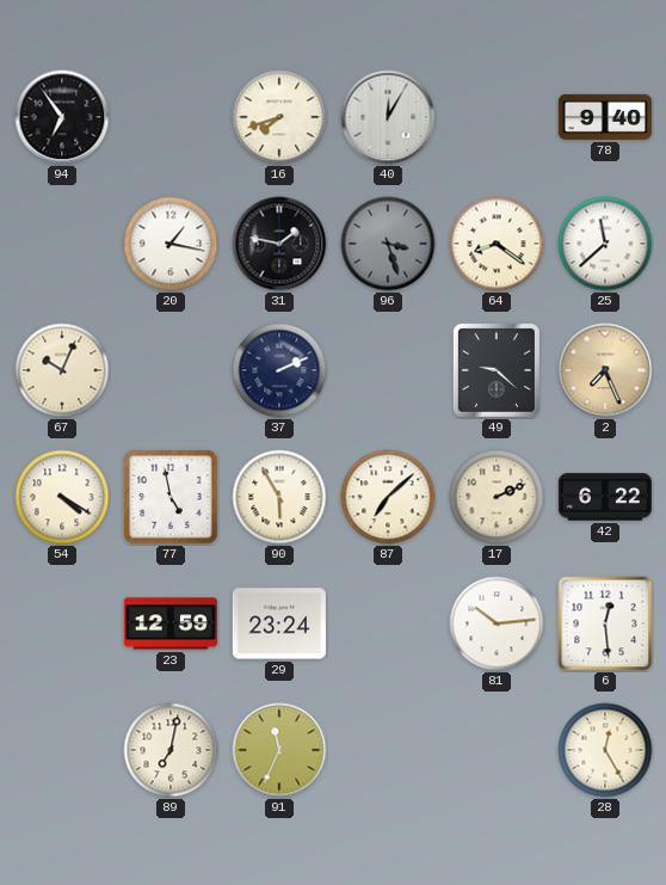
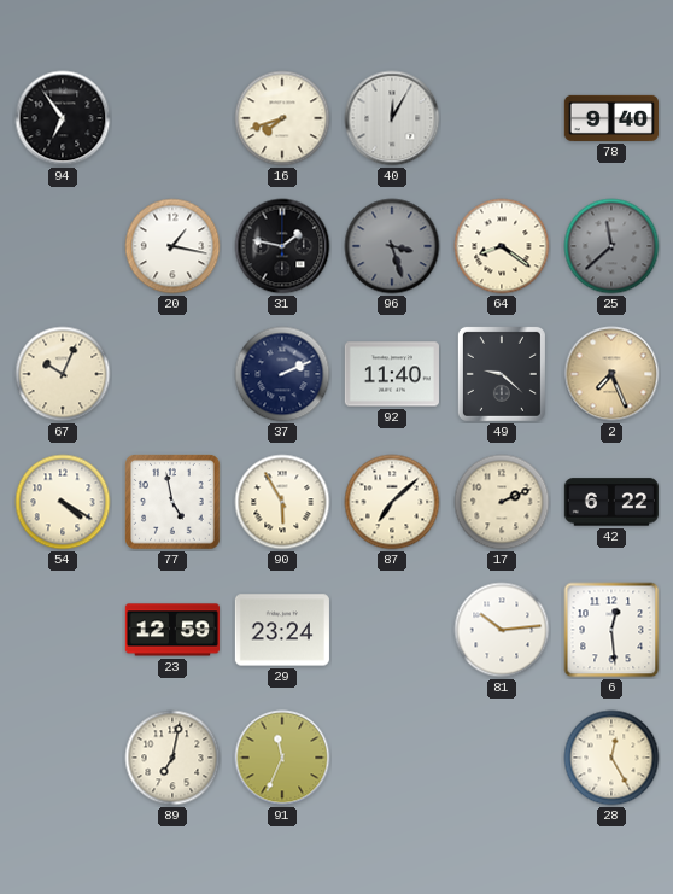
25 dial: white -> grey (611, 246)
92: none -> 11:40 (392, 374)
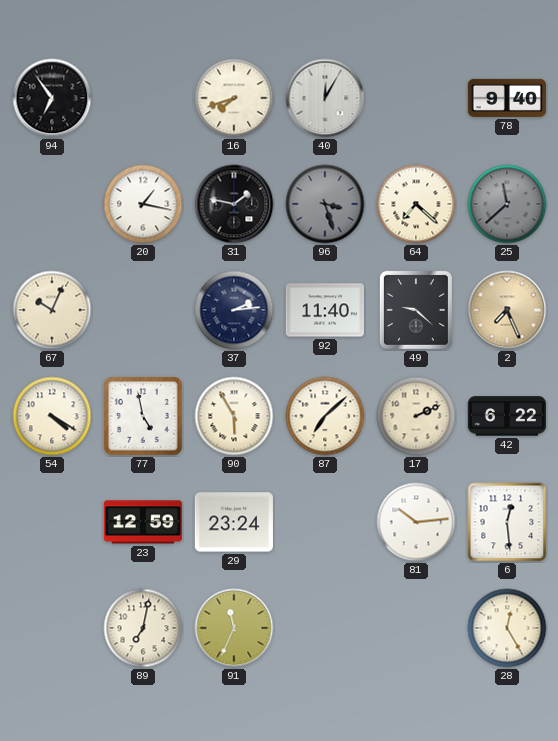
64: 8:21 -> 7:22 (416, 204)
37: 2:11 -> 2:14 (234, 310)
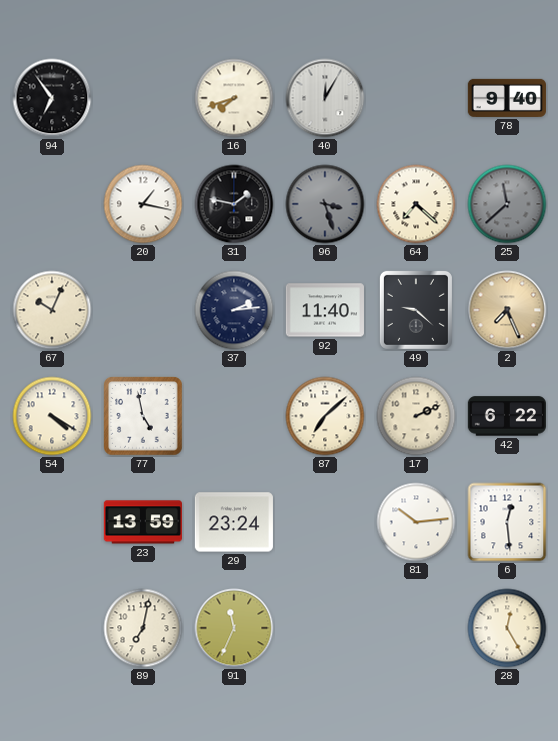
90: 5:55 -> none (234, 416)
23: 12:59 -> 13:59 (143, 522)
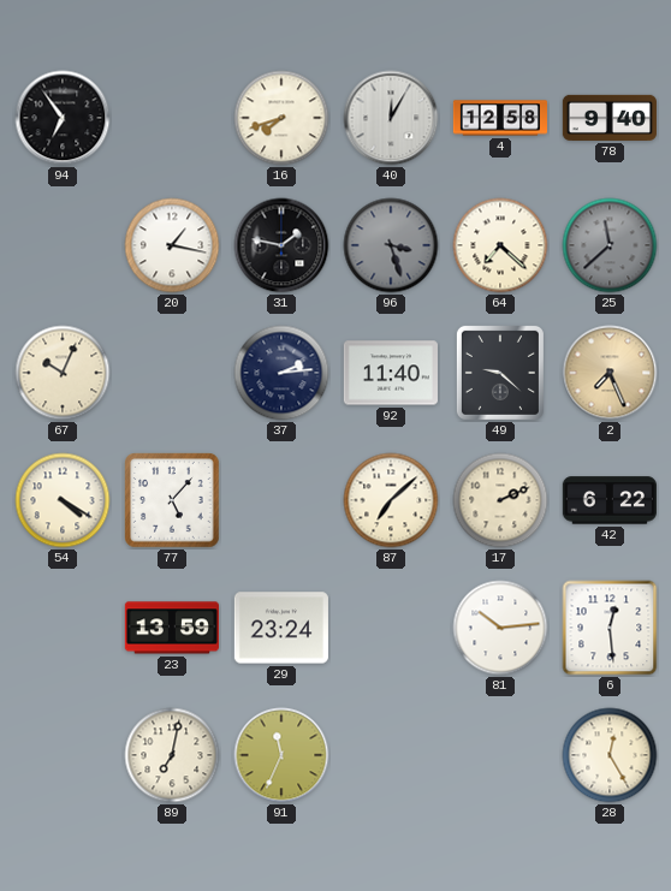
4: none -> 12:58 (499, 118)
77: 4:58 -> 5:07 (172, 500)
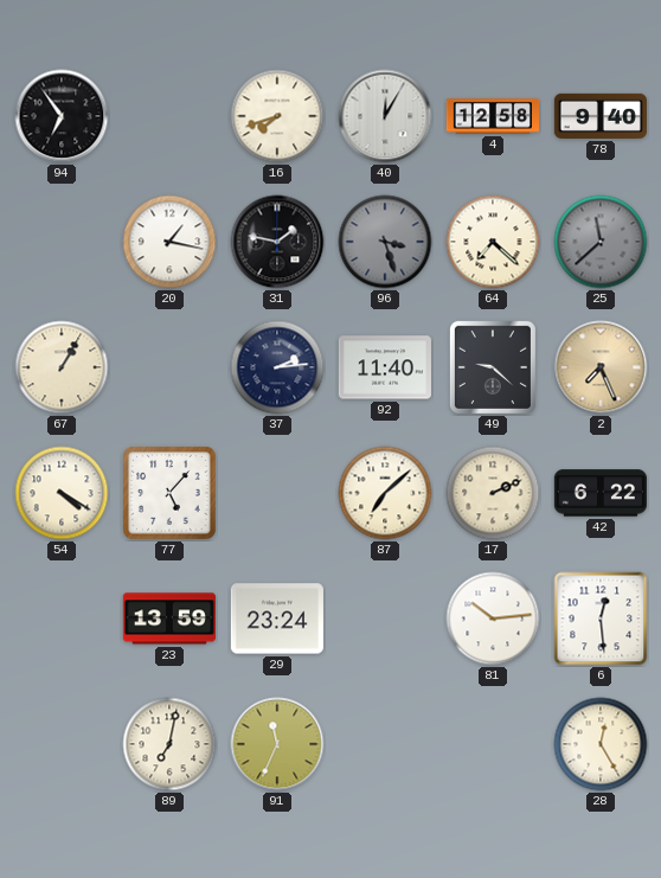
67: 10:04 -> 1:05 (62, 367)
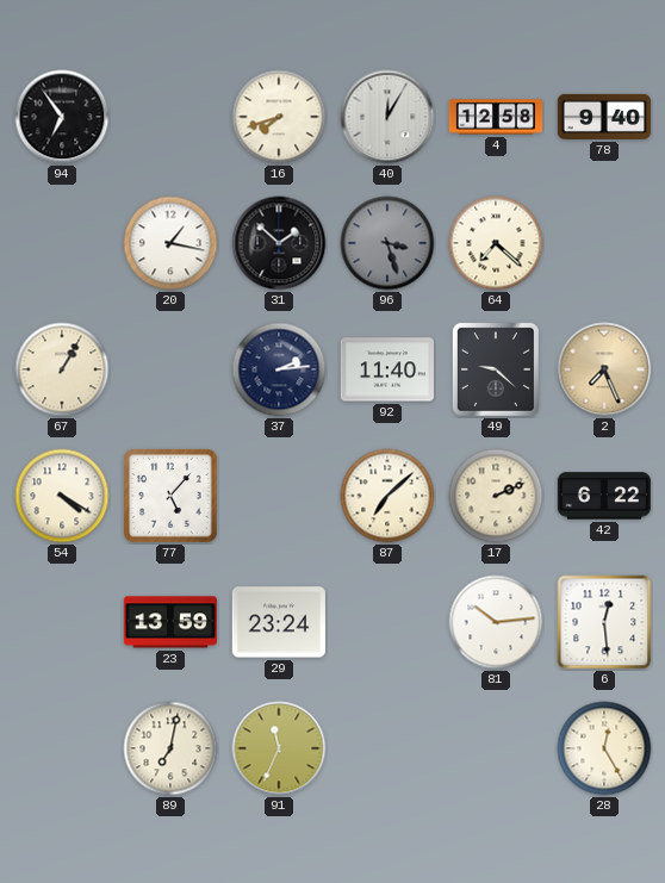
31: 1:47 -> 1:52 (279, 243)
25: 11:38 -> none (601, 242)
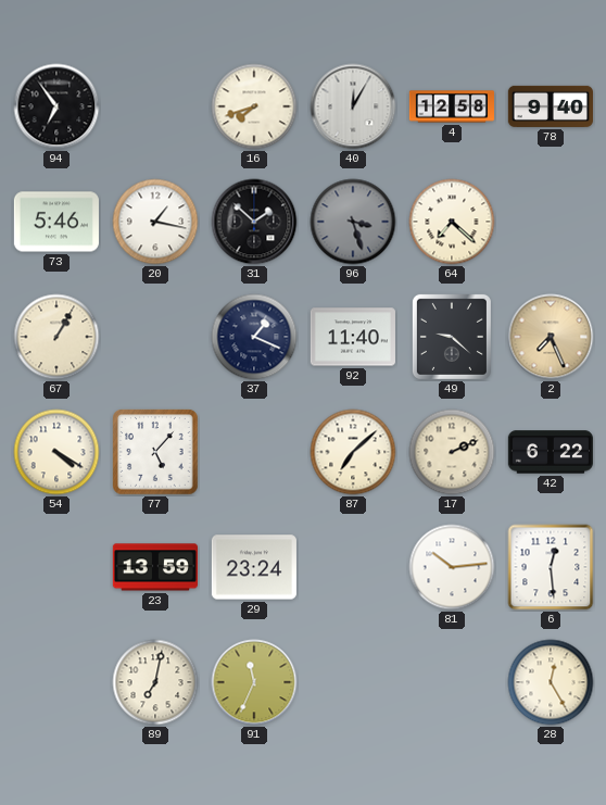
73: none -> 5:46 (56, 222)
37: 2:14 -> 1:19 (254, 337)
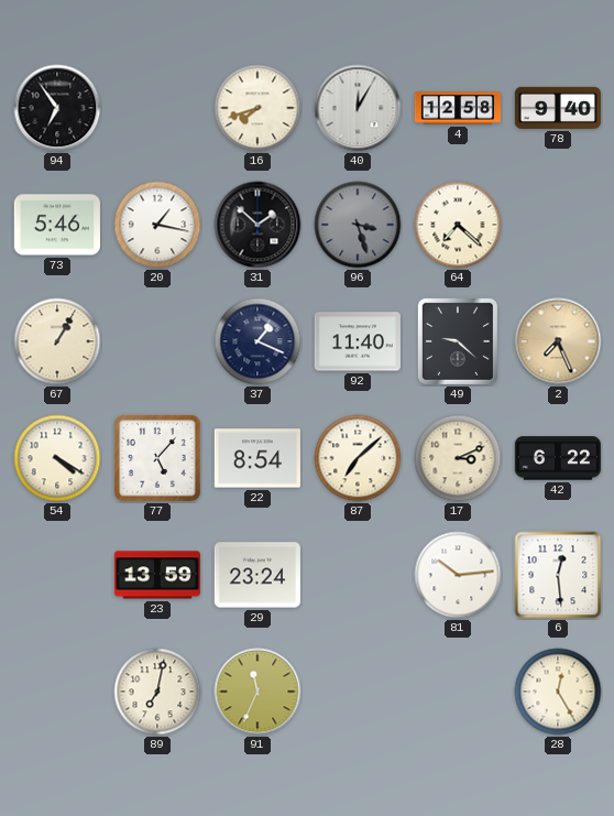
22: none -> 8:54 (257, 458)
17: 2:11 -> 3:11 (458, 458)
